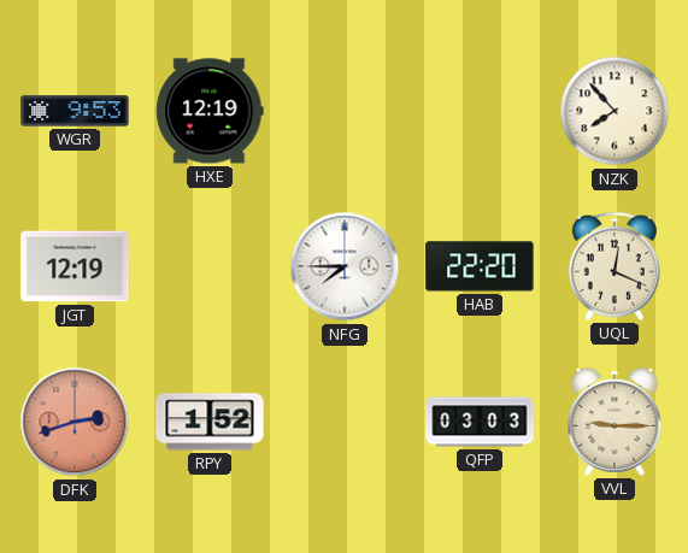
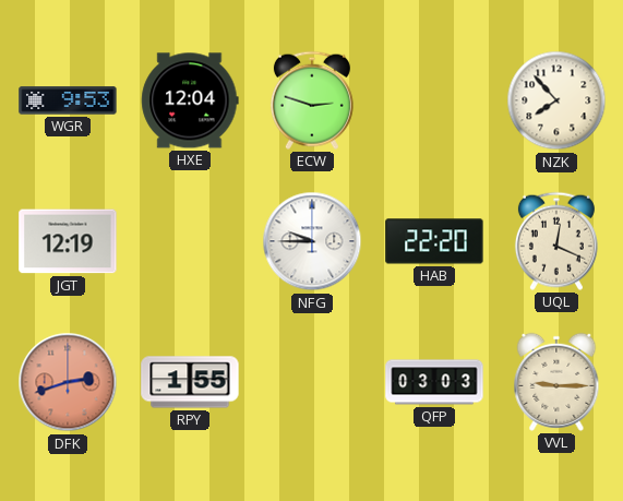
HXE: 12:19 -> 12:04 (190, 100)
ECW: none -> 2:48 (312, 100)
NFG: 7:45 -> 9:45 (312, 241)
RPY: 1:52 -> 1:55 (190, 382)
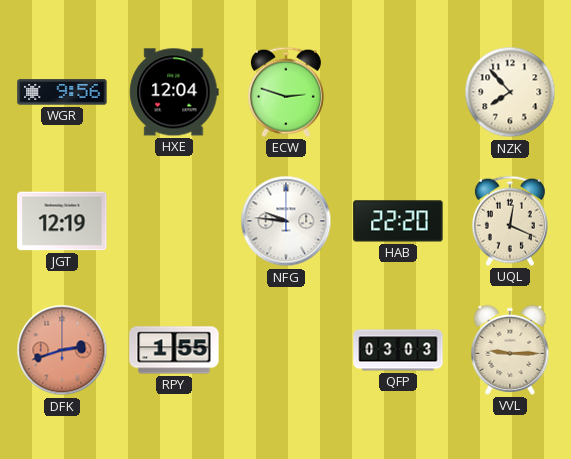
WGR: 9:53 -> 9:56 (62, 92)
NFG: 9:45 -> 9:46 (286, 221)
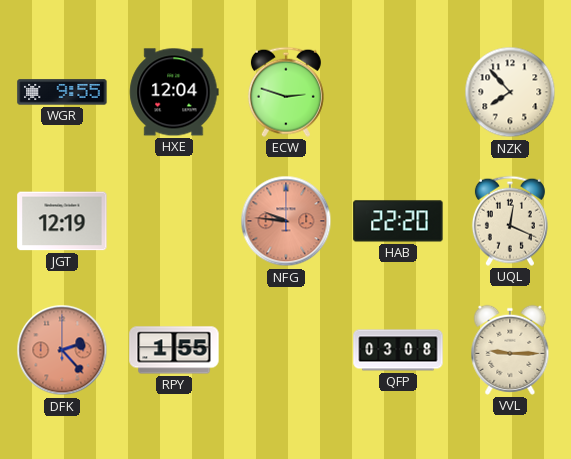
WGR: 9:56 -> 9:55 (62, 92)
NFG dial: white -> salmon (286, 221)
DFK: 2:42 -> 2:23 (62, 350)
QFP: 03:03 -> 03:08 (398, 350)
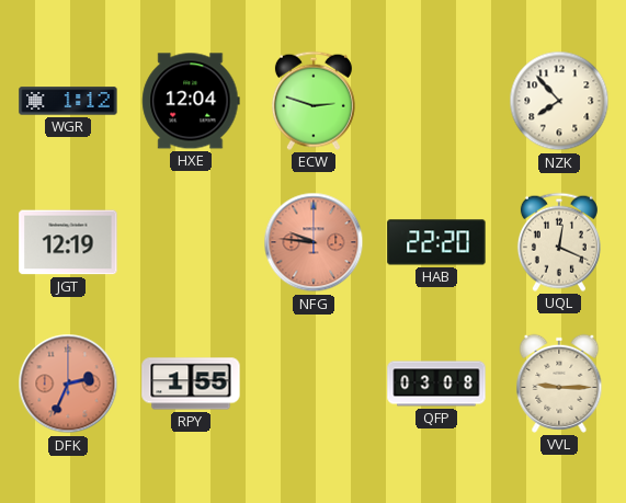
WGR: 9:55 -> 1:12 (68, 101)
DFK: 2:23 -> 2:34 (68, 384)
